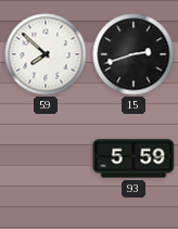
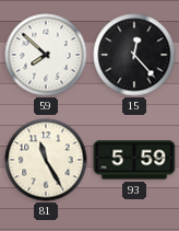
15: 2:42 -> 12:23 (134, 55)
81: none -> 11:25 (46, 160)
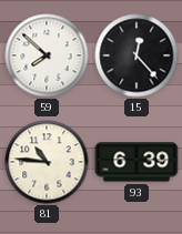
81: 11:25 -> 10:46 (47, 162)
93: 5:59 -> 6:39 (136, 162)
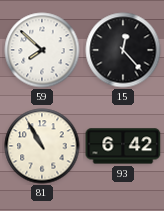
81: 10:46 -> 10:55 (42, 146)
93: 6:39 -> 6:42 (123, 146)
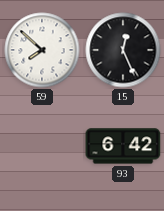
15: 12:23 -> 12:26 (123, 50)
81: 10:55 -> none (42, 146)
